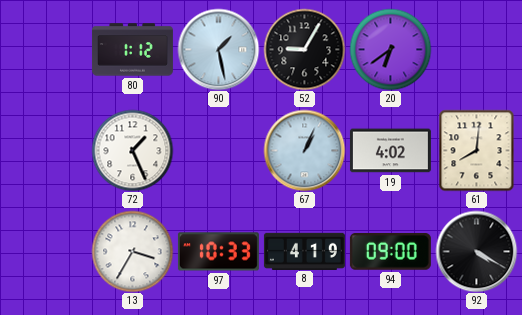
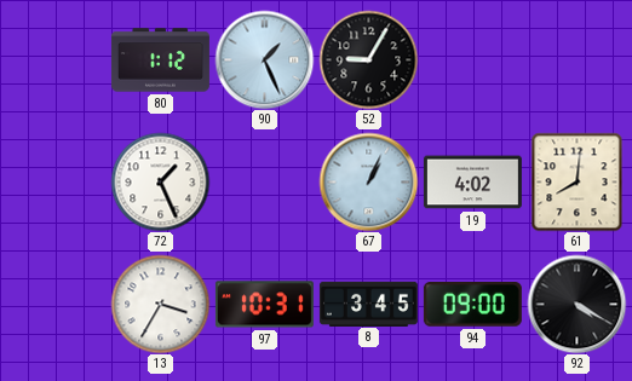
90: 1:28 -> 1:26 (264, 59)
20: 6:39 -> none (390, 49)
97: 10:33 -> 10:31 (264, 305)
8: 4:19 -> 3:45 (368, 304)
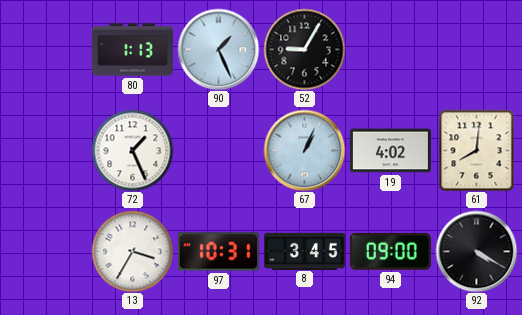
80: 1:12 -> 1:13 (132, 50)
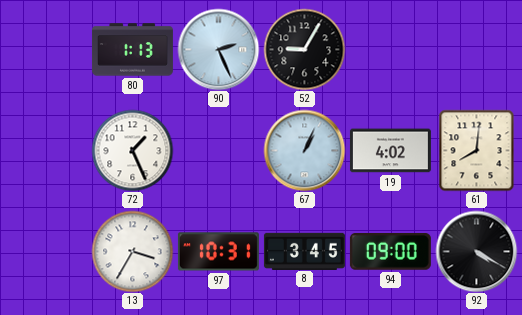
90: 1:26 -> 2:26 (218, 49)
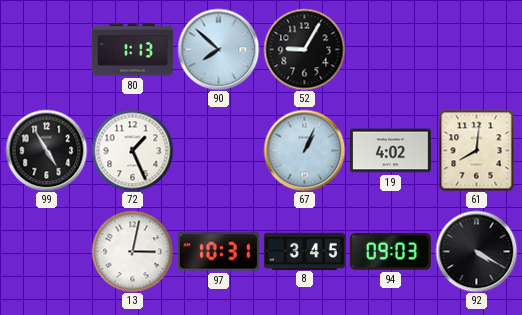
90: 2:26 -> 7:52 (218, 49)
99: none -> 4:55 (46, 150)
13: 3:35 -> 3:02 (132, 251)
94: 09:00 -> 09:03 (390, 252)
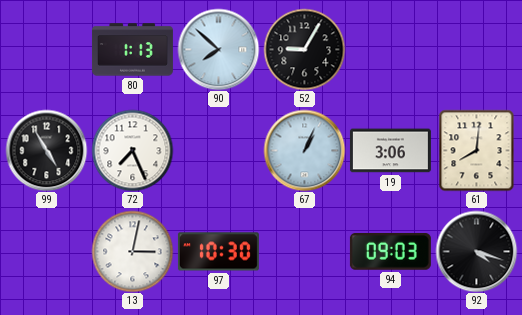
72: 1:26 -> 7:26 (132, 150)
19: 4:02 -> 3:06 (390, 151)
97: 10:31 -> 10:30 (218, 252)
8: 3:45 -> none (304, 251)
92: 4:20 -> 4:18 (476, 251)
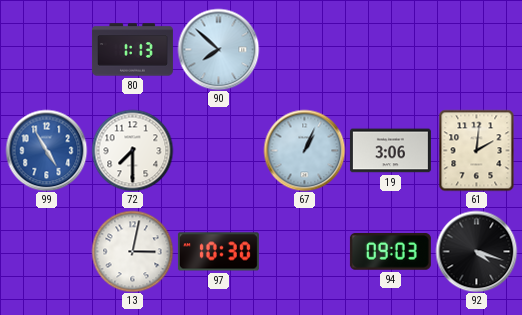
52: 9:05 -> none (304, 49)
99 dial: black -> blue (46, 150)
72: 7:26 -> 7:30 (132, 150)
61: 8:01 -> 2:01 (477, 150)
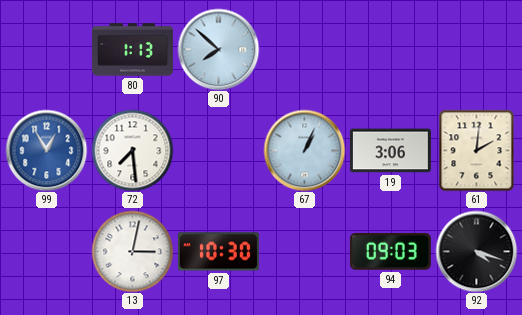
99: 4:55 -> 12:55 (46, 150)
72: 7:30 -> 7:29 (132, 150)
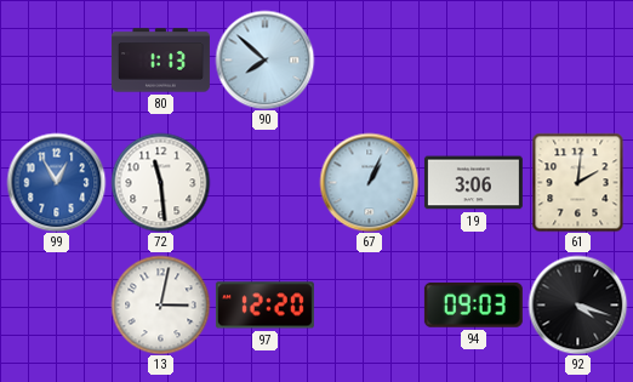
72: 7:29 -> 11:29 (160, 182)
97: 10:30 -> 12:20 (264, 306)
